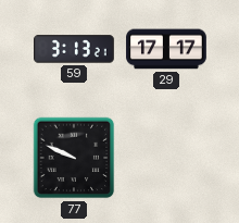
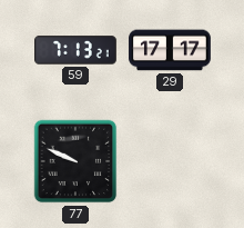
59: 3:13 -> 7:13 (77, 50)
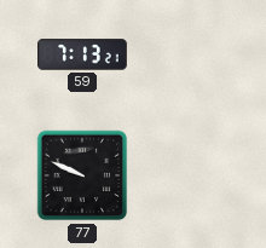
29: 17:17 -> none (170, 50)
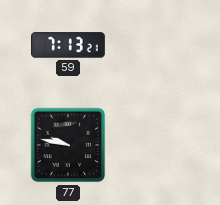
77: 9:49 -> 9:47 (68, 145)
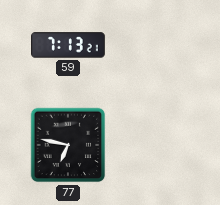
77: 9:47 -> 6:47 (68, 145)
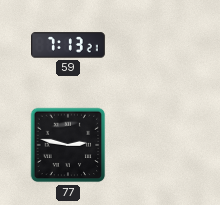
77: 6:47 -> 2:47 (68, 145)
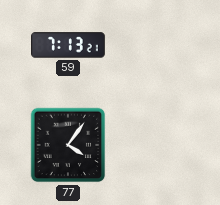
77: 2:47 -> 4:06 (68, 145)
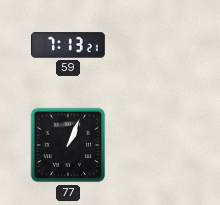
77: 4:06 -> 1:04 (68, 145)
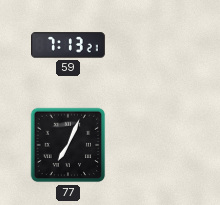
77: 1:04 -> 7:04 (68, 145)
